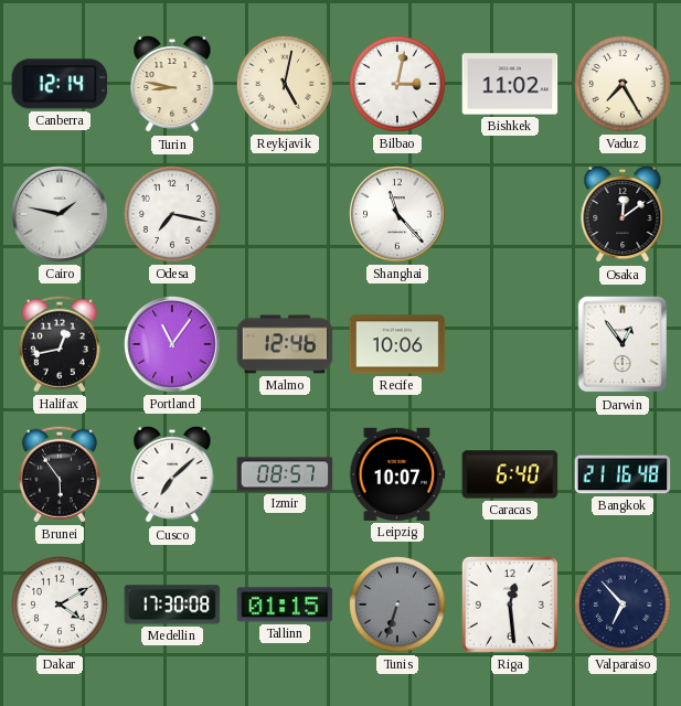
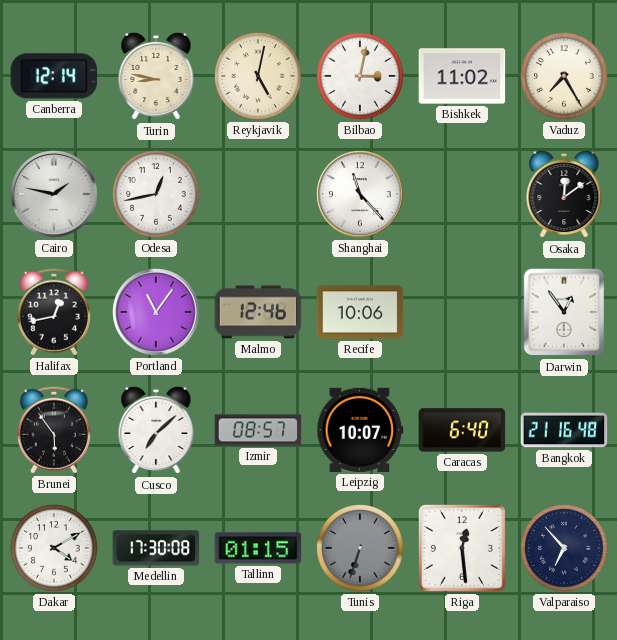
Odesa: 7:17 -> 12:43 (157, 195)
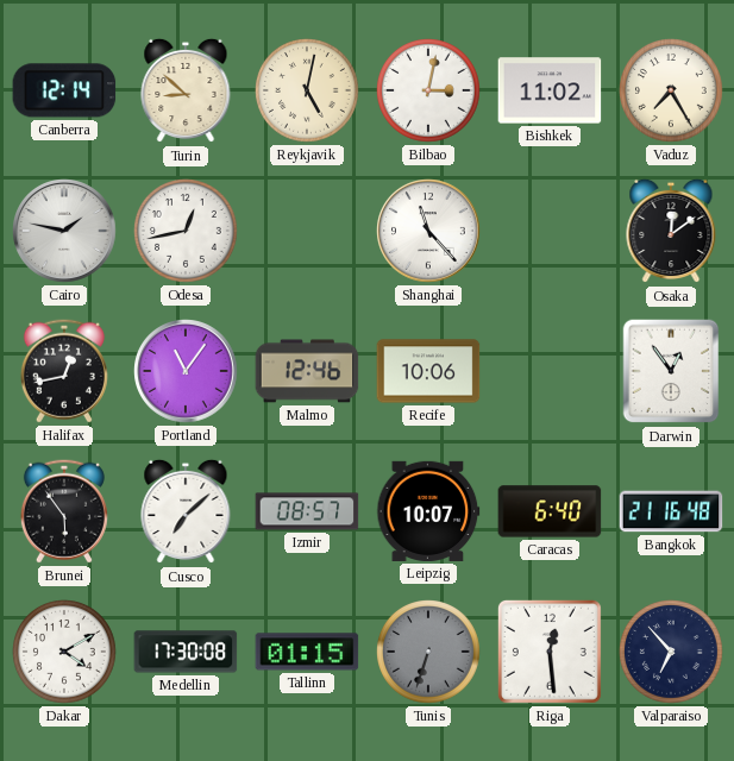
Turin: 8:47 -> 8:52 (186, 90)
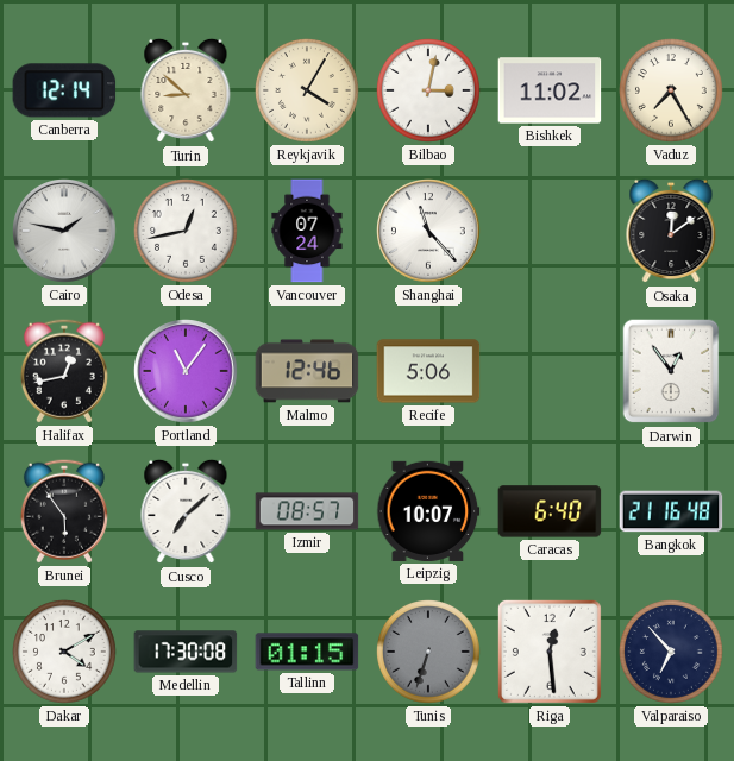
Reykjavik: 5:02 -> 4:05 (308, 92)
Vancouver: none -> 07:24 (307, 231)
Recife: 10:06 -> 5:06 (428, 371)
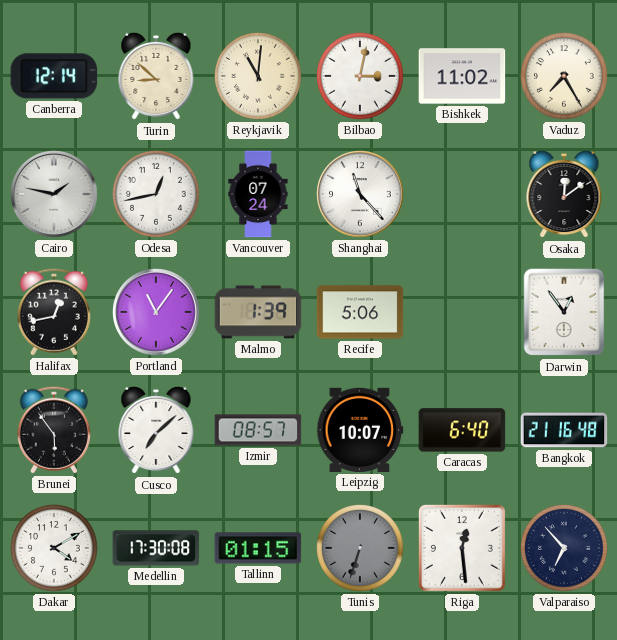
Reykjavik: 4:05 -> 11:01 (259, 77)
Malmo: 12:46 -> 1:39 (258, 312)
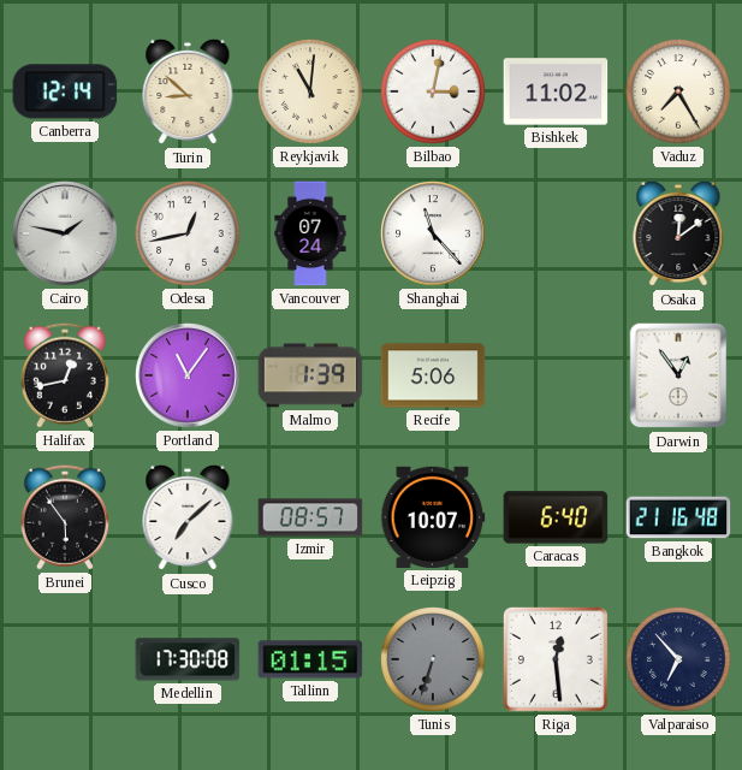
Dakar: 4:10 -> none (55, 549)
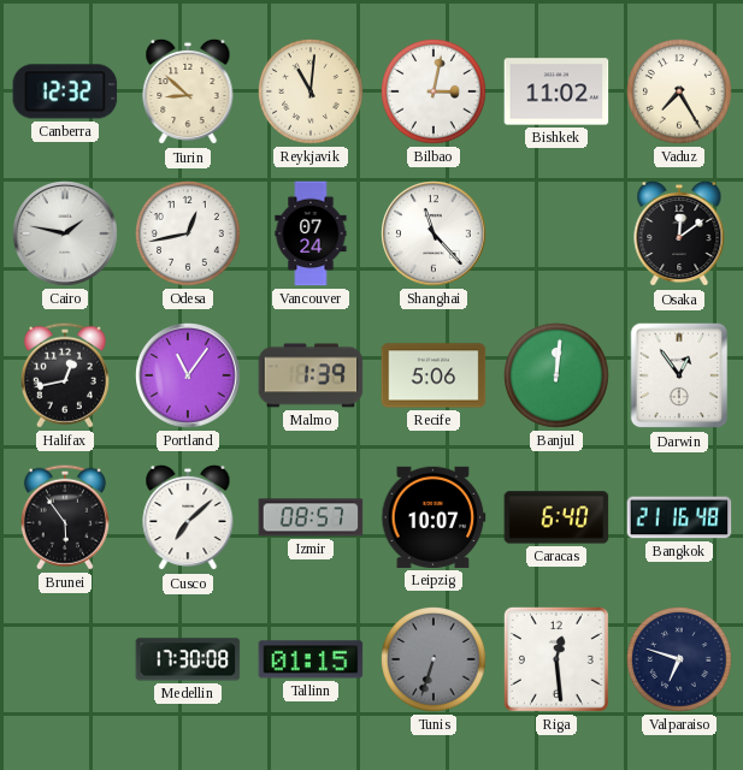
Canberra: 12:14 -> 12:32 (65, 91)
Banjul: none -> 12:01 (558, 377)
Valparaiso: 6:53 -> 6:48 (680, 661)
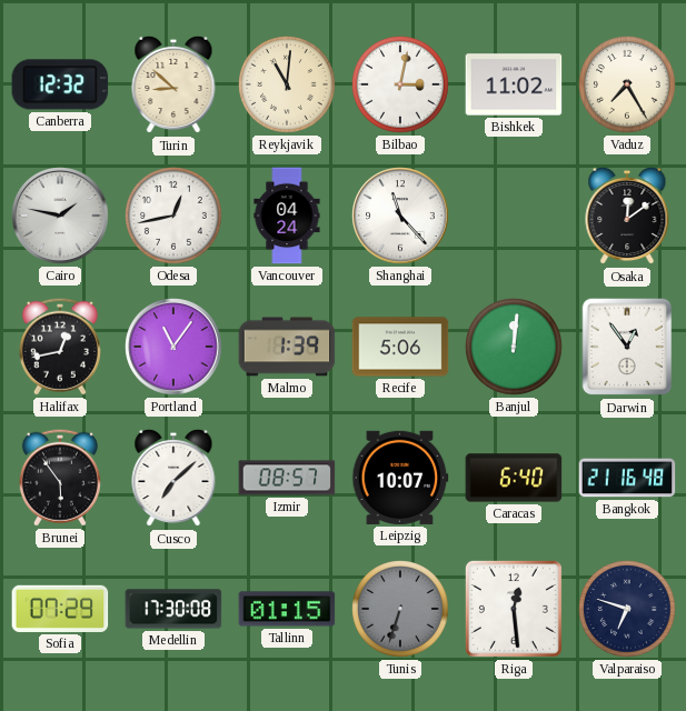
Vancouver: 07:24 -> 04:24 (287, 216)
Sofia: none -> 07:29 (60, 609)
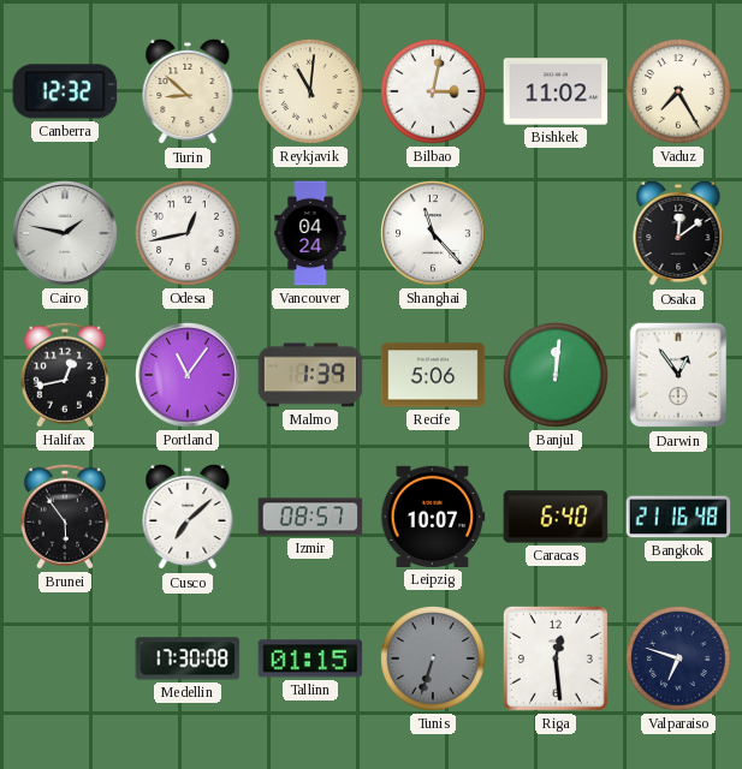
Sofia: 07:29 -> none (60, 609)
